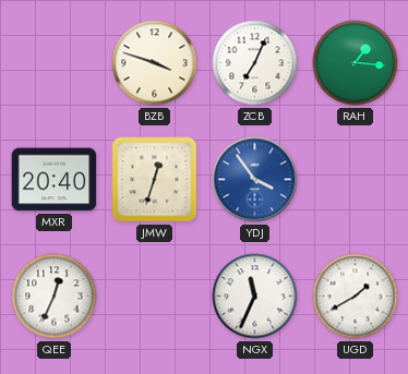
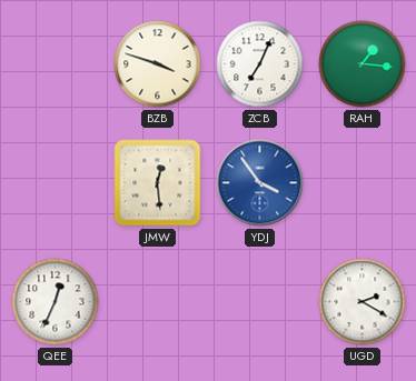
MXR: 20:40 -> none (55, 180)
JMW: 12:33 -> 12:29 (158, 183)
NGX: 11:34 -> none (255, 297)
UGD: 1:40 -> 2:20 (363, 302)
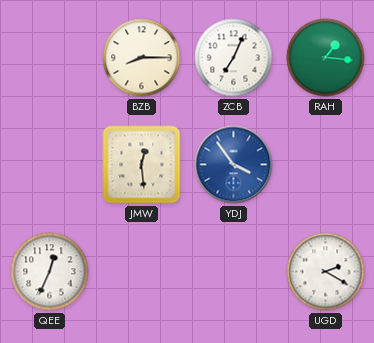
BZB: 3:48 -> 8:15 (142, 58)
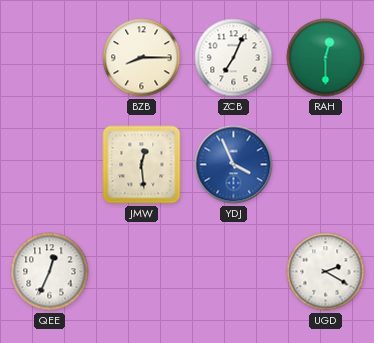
RAH: 1:16 -> 12:30 (326, 58)
YDJ: 3:54 -> 3:56 (234, 165)
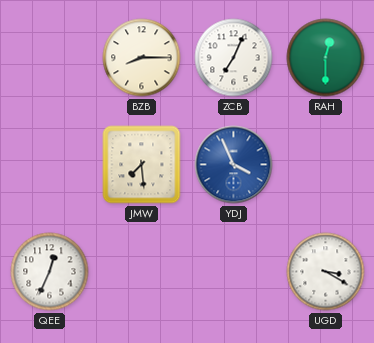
JMW: 12:29 -> 7:29 (142, 165)
UGD: 2:20 -> 3:20 (326, 272)
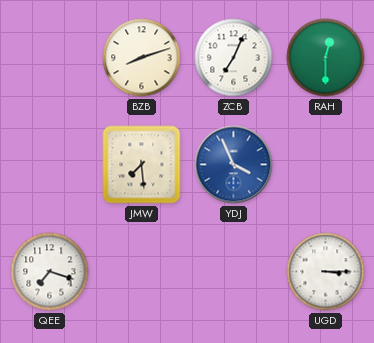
BZB: 8:15 -> 8:12 (142, 58)
QEE: 12:34 -> 7:18 (50, 272)
UGD: 3:20 -> 3:15 (326, 272)
